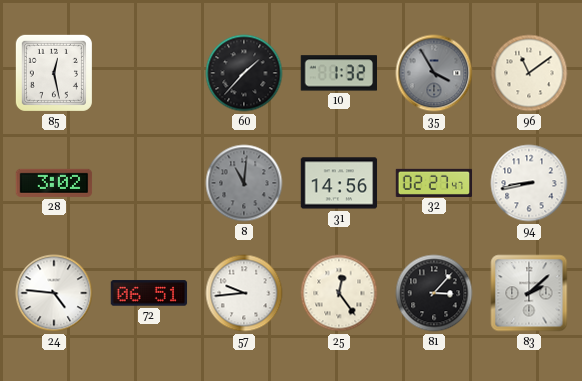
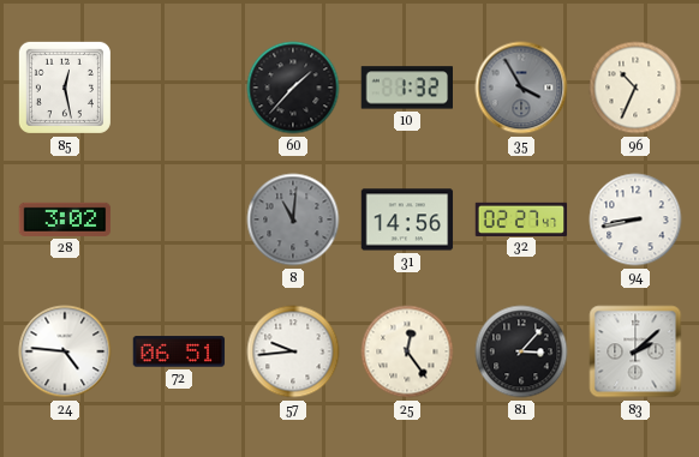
96: 11:09 -> 10:34 (635, 88)
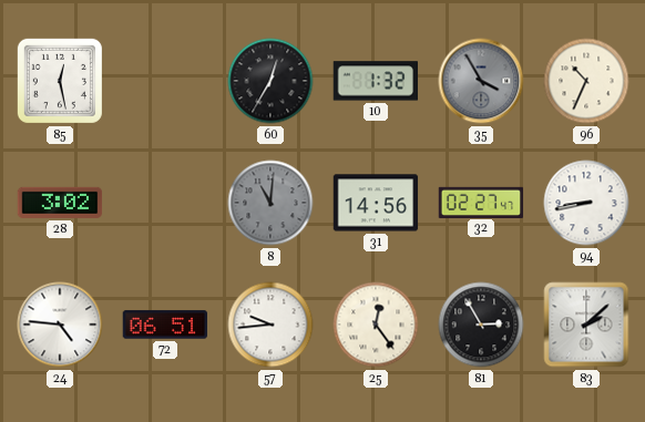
60: 1:37 -> 12:35 (270, 81)
81: 3:07 -> 2:55 (481, 325)
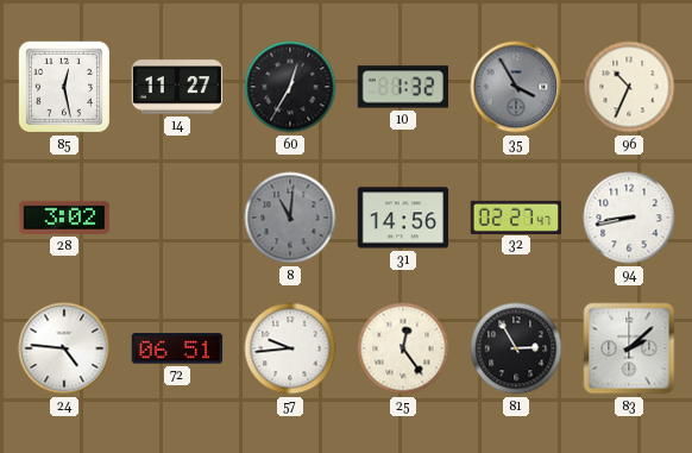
14: none -> 11:27 (177, 87)
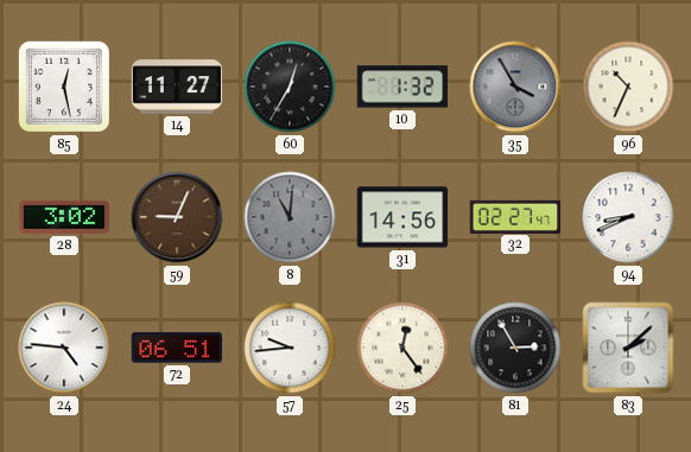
59: none -> 9:04 (177, 217)
94: 8:43 -> 8:41 (628, 217)
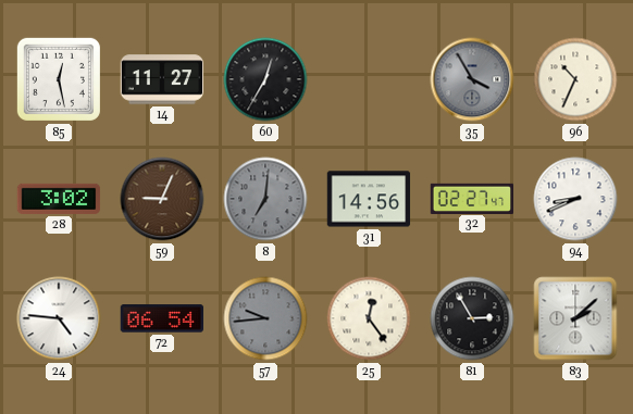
10: 1:32 -> none (401, 87)
8: 11:01 -> 7:01 (265, 199)
72: 06:51 -> 06:54 (162, 318)
57 dial: white -> grey (265, 318)
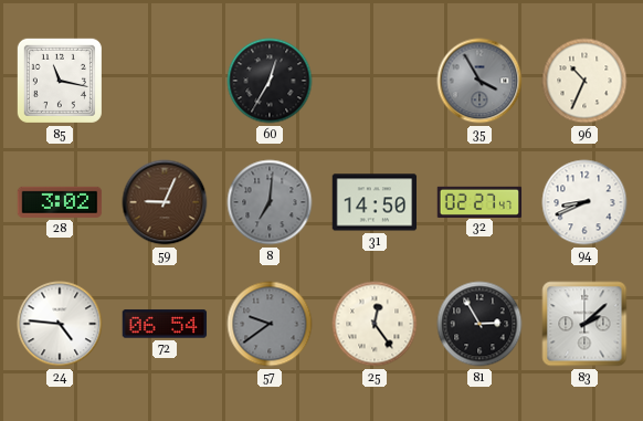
85: 12:28 -> 11:17 (60, 81)
14: 11:27 -> none (162, 79)
31: 14:56 -> 14:50 (375, 202)
57: 9:44 -> 9:39 (270, 324)
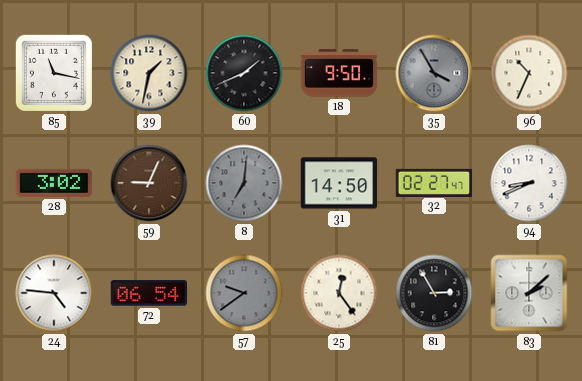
39: none -> 1:32 (149, 73)
60: 12:35 -> 1:41 (244, 73)
18: none -> 9:50 (339, 73)
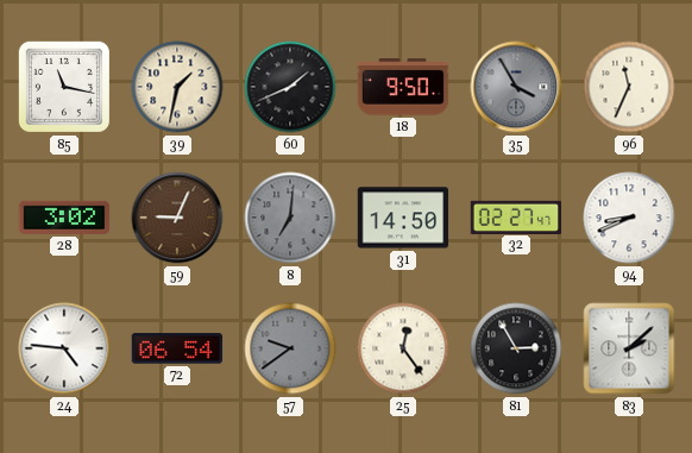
96: 10:34 -> 11:34 (629, 87)
